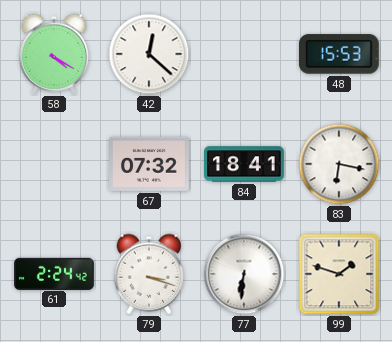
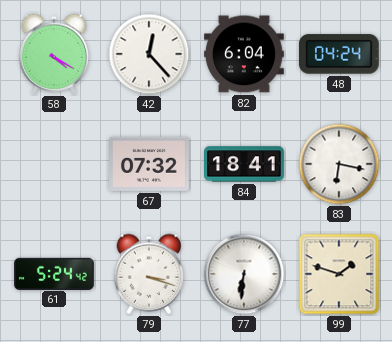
42: 12:22 -> 12:23 (149, 54)
82: none -> 6:04 (245, 54)
48: 15:53 -> 04:24 (339, 54)
61: 2:24 -> 5:24 (54, 273)
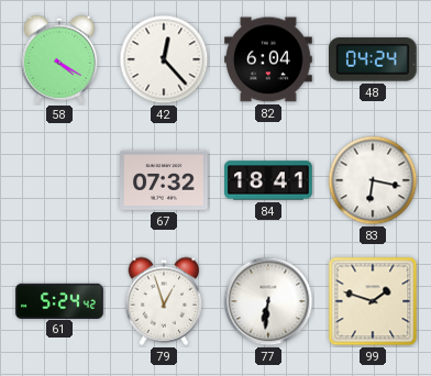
79: 3:18 -> 12:57 (164, 301)
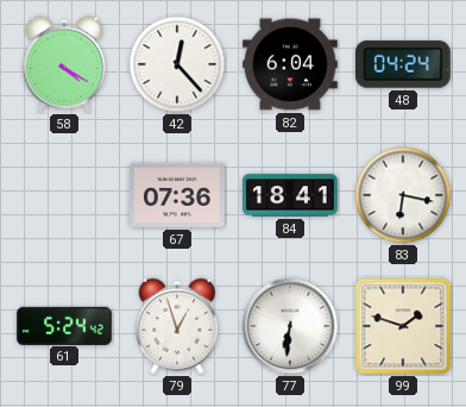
67: 07:32 -> 07:36 (178, 195)
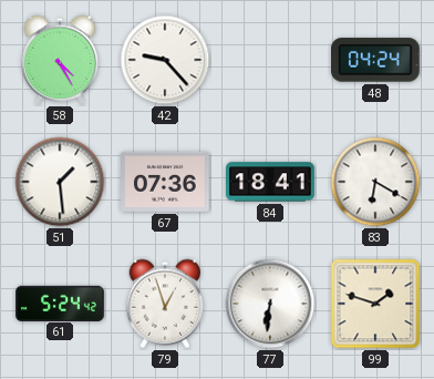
58: 4:20 -> 4:25 (60, 60)
42: 12:23 -> 9:23 (165, 60)
82: 6:04 -> none (291, 64)
51: none -> 1:29 (60, 182)
83: 6:17 -> 6:20 (375, 182)
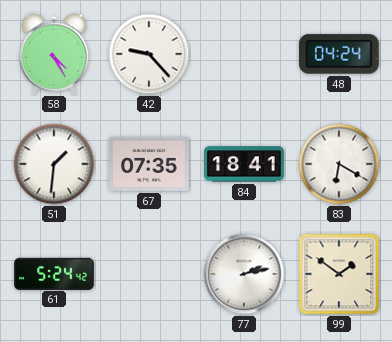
51: 1:29 -> 1:31 (54, 164)
67: 07:36 -> 07:35 (150, 164)
79: 12:57 -> none (165, 304)
77: 6:31 -> 2:13 (244, 274)
99: 1:48 -> 1:51 (339, 274)
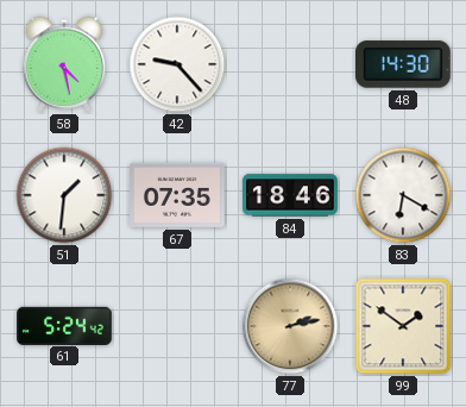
58: 4:25 -> 4:28 (64, 64)
48: 04:24 -> 14:30 (403, 64)
84: 18:41 -> 18:46 (291, 195)
77 dial: white -> champagne (290, 326)
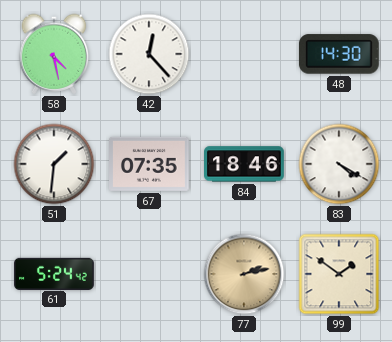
42: 9:23 -> 12:23 (149, 54)
83: 6:20 -> 4:20 (339, 164)
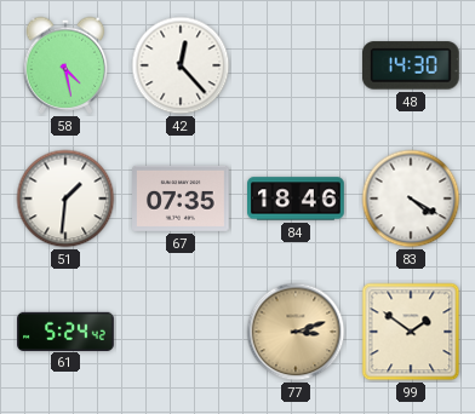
77: 2:13 -> 3:12 (296, 332)
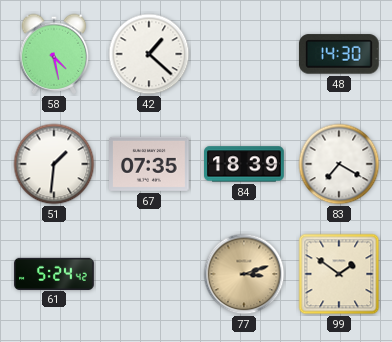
42: 12:23 -> 1:22 (149, 54)
84: 18:46 -> 18:39 (245, 164)
83: 4:20 -> 7:20 (339, 164)
